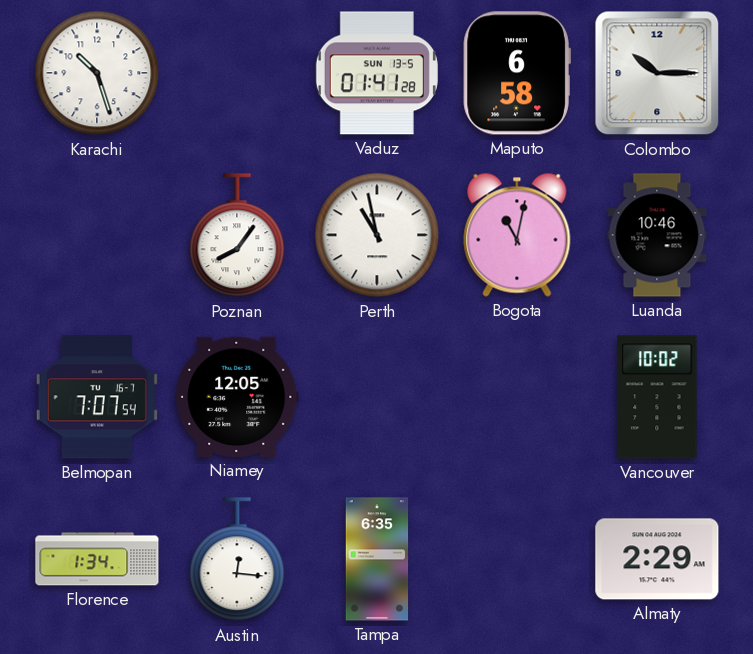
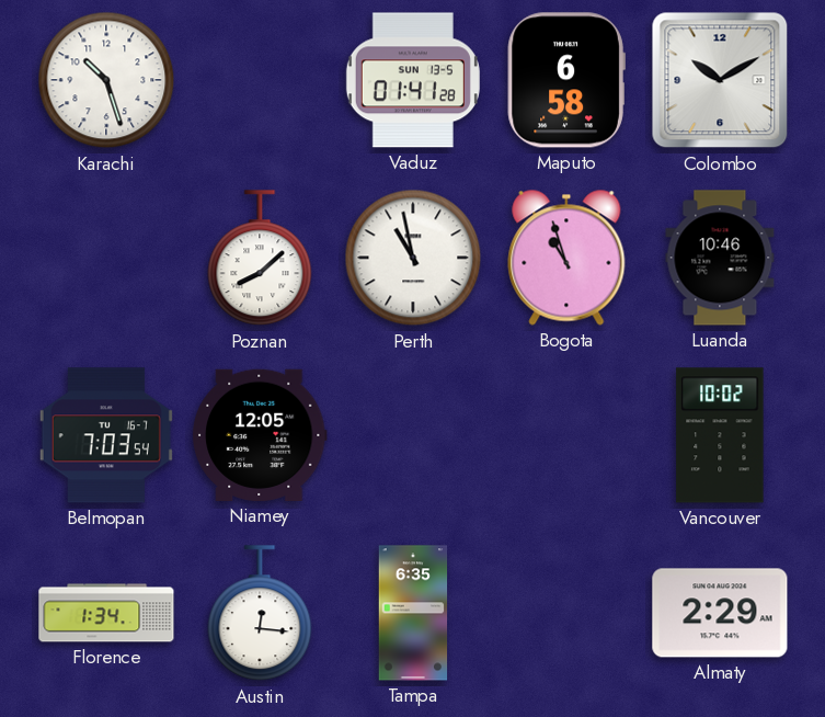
Colombo: 10:15 -> 10:10 (720, 80)
Poznan: 8:06 -> 8:08 (260, 259)
Bogota: 11:02 -> 10:57 (566, 258)
Belmopan: 7:07 -> 7:03 (106, 435)
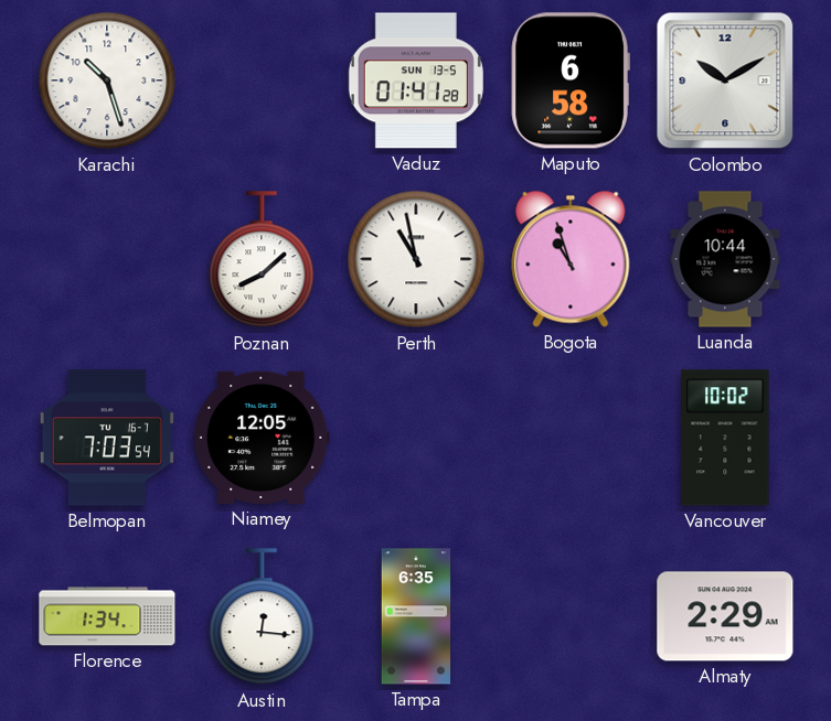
Luanda: 10:46 -> 10:44 (725, 259)
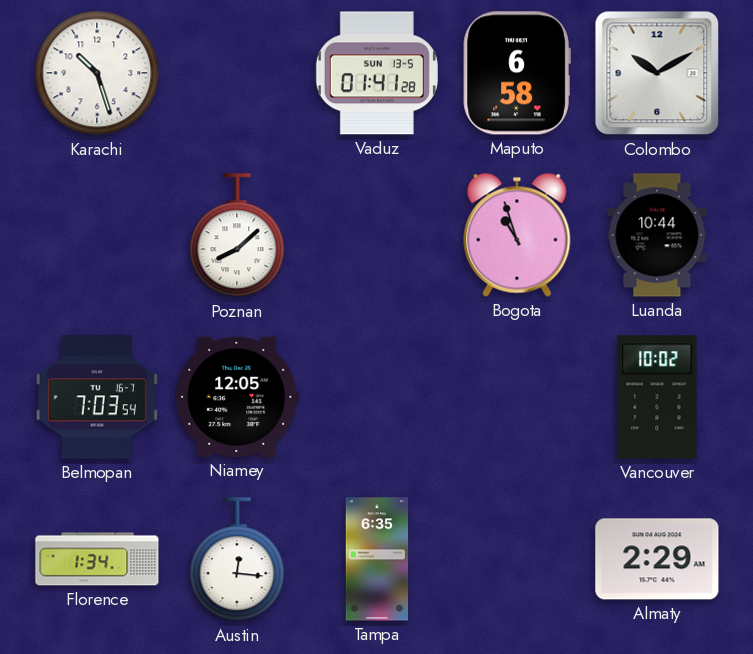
Perth: 10:58 -> none (416, 259)
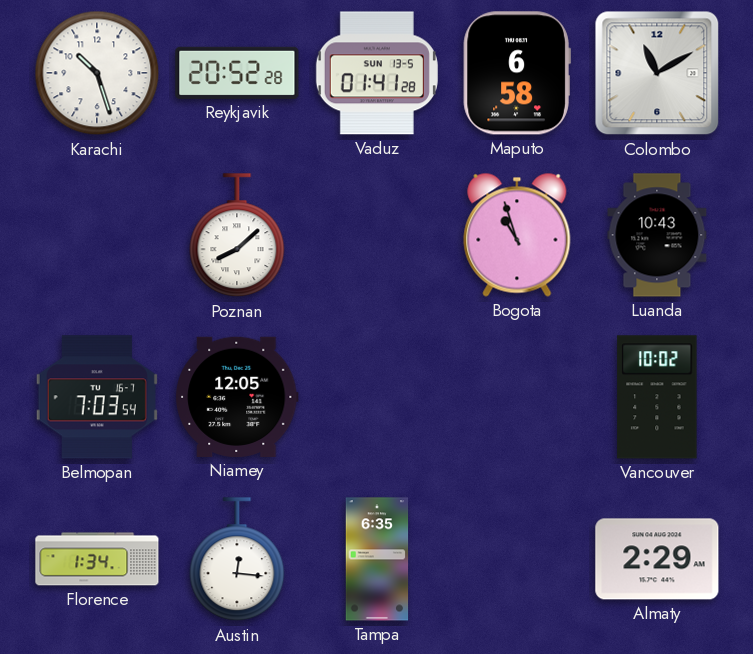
Reykjavik: none -> 20:52 (237, 73)
Colombo: 10:10 -> 11:10 (657, 73)
Luanda: 10:44 -> 10:43 (657, 235)
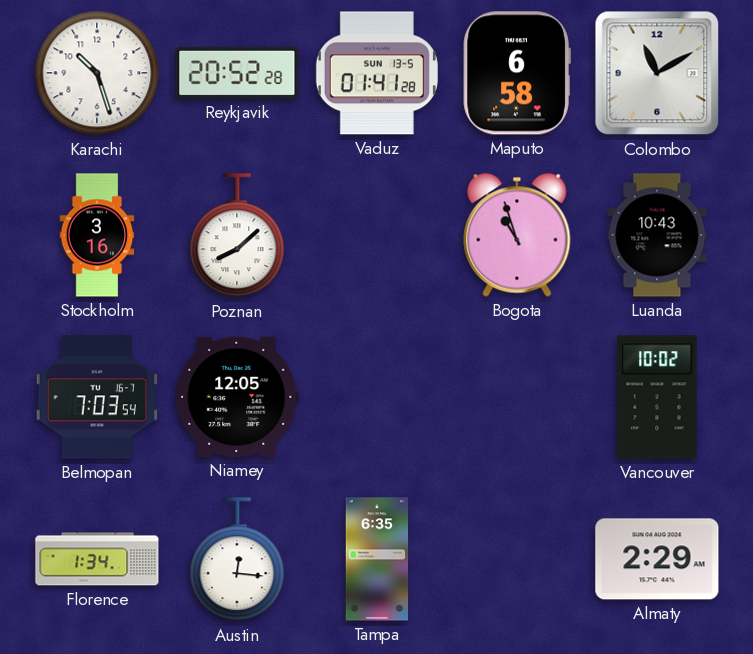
Stockholm: none -> 3:16 (97, 235)
